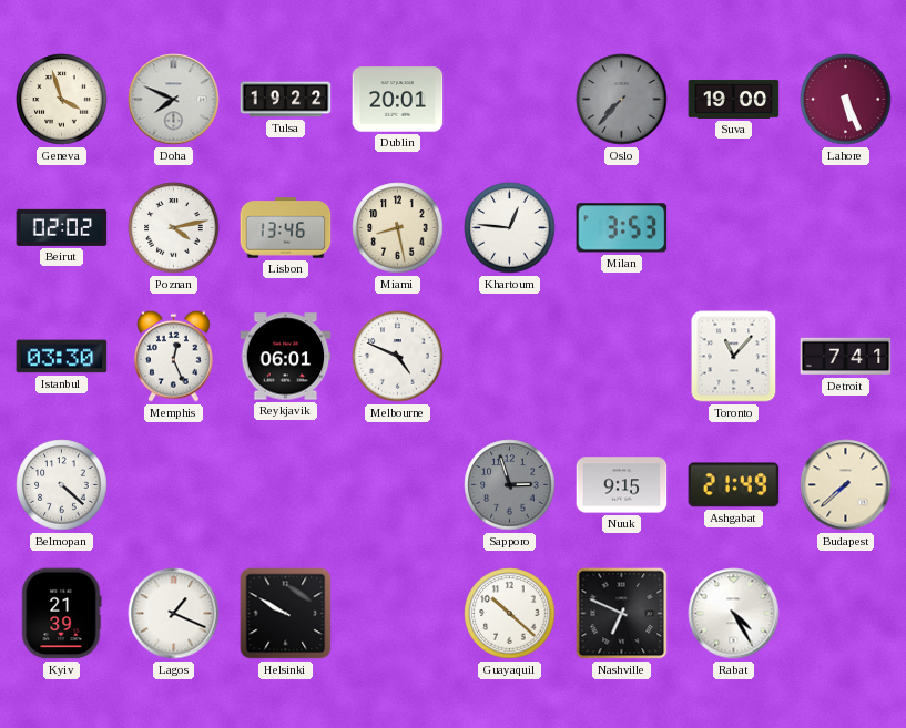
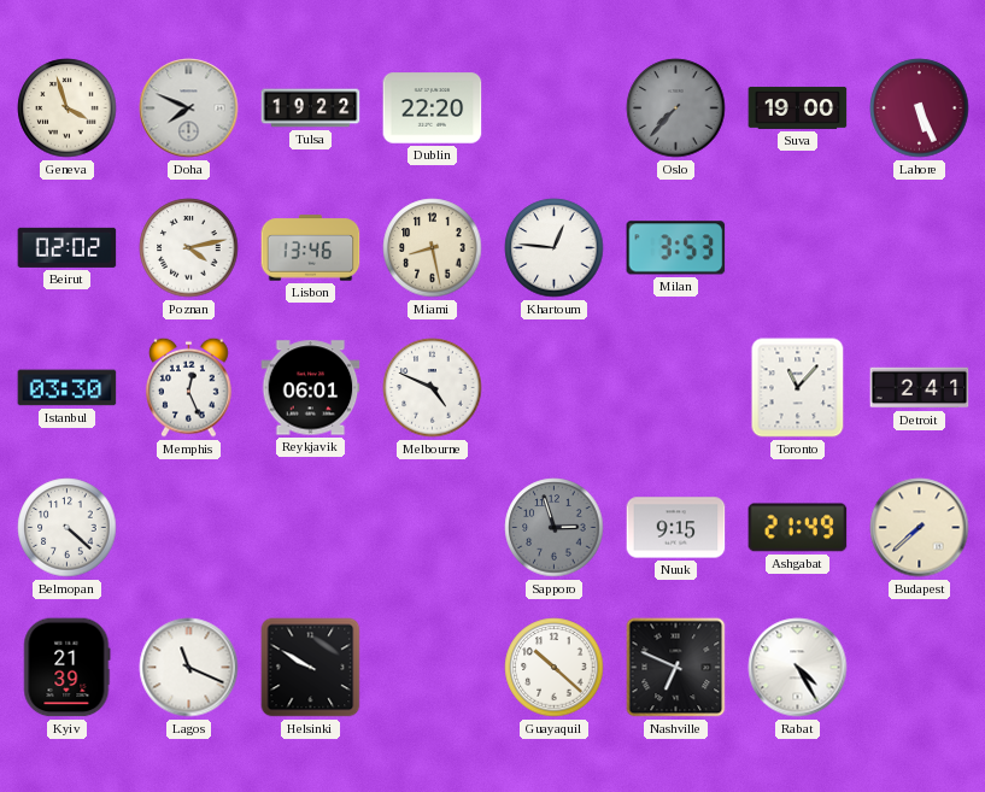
Dublin: 20:01 -> 22:20 (433, 108)
Detroit: 7:41 -> 2:41 (920, 388)
Lagos: 1:19 -> 11:19 (189, 668)
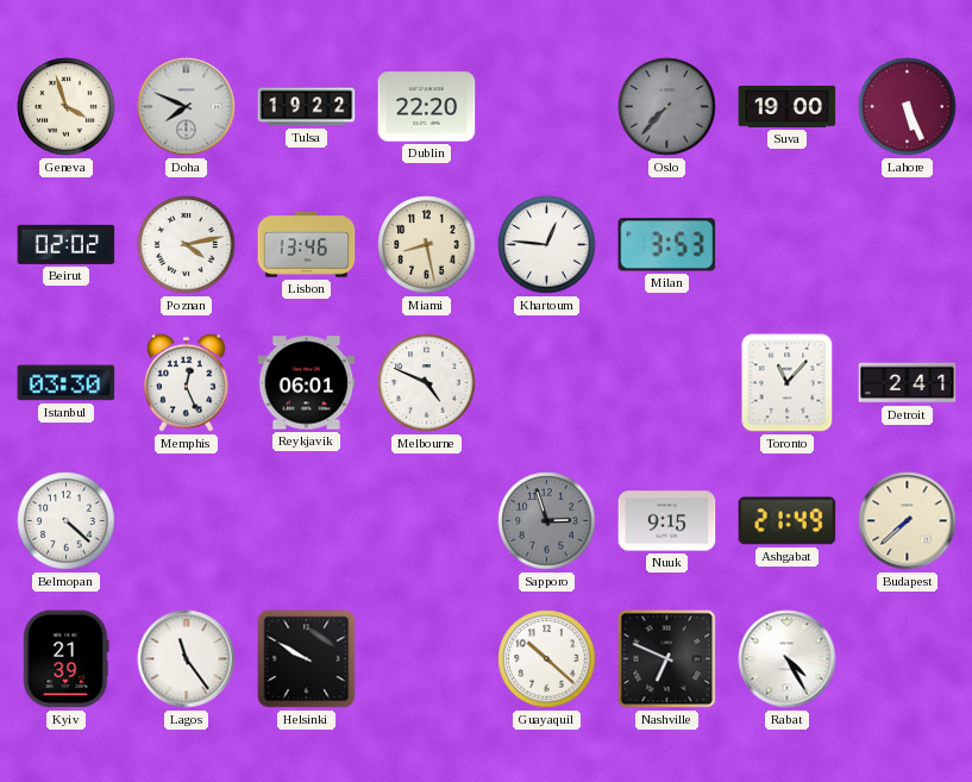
Lagos: 11:19 -> 11:24 (187, 659)
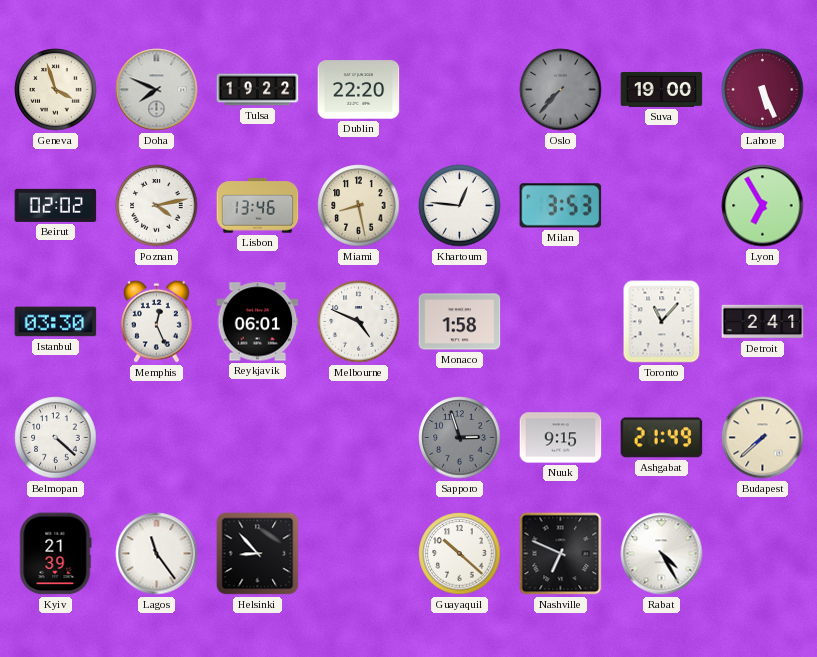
Lyon: none -> 6:55 (763, 206)
Monaco: none -> 1:58 (460, 322)
Helsinki: 9:50 -> 8:53 (258, 554)
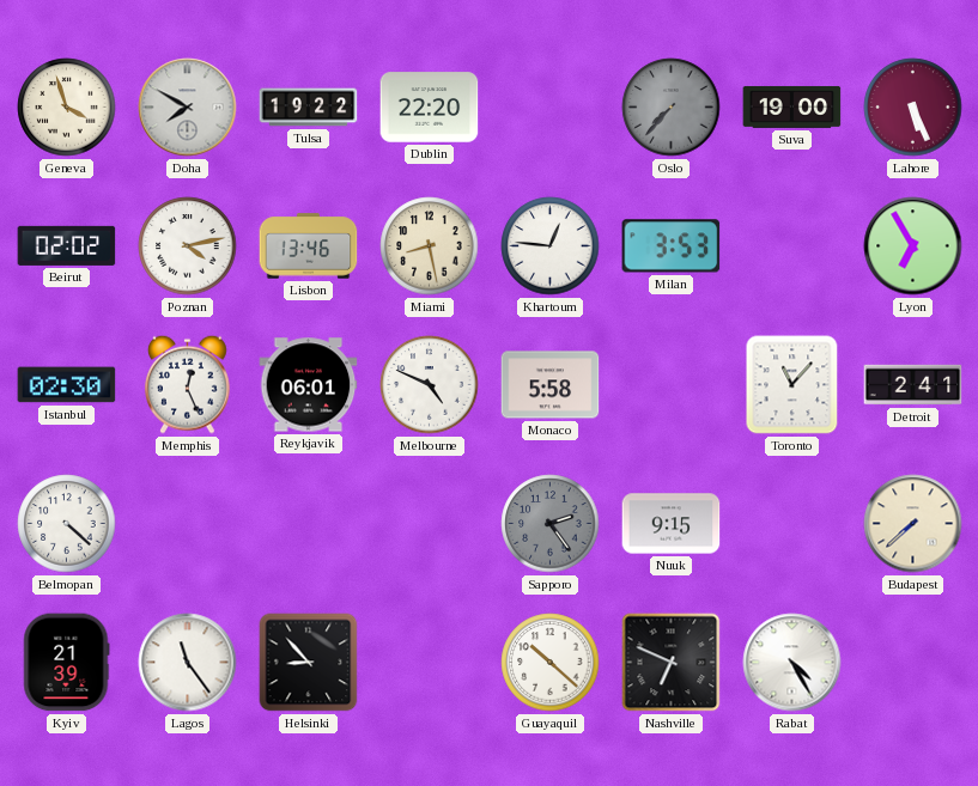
Doha: 7:49 -> 7:50 (188, 108)
Istanbul: 03:30 -> 02:30 (67, 385)
Monaco: 1:58 -> 5:58 (551, 385)
Sapporo: 2:57 -> 2:24 (551, 524)
Ashgabat: 21:49 -> none (662, 438)
